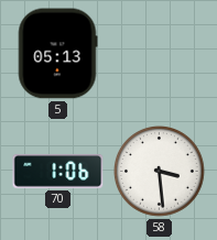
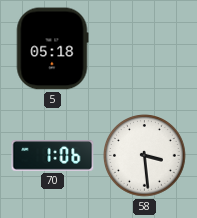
5: 05:13 -> 05:18 (52, 49)
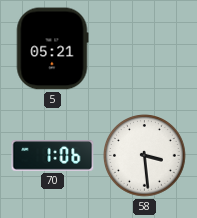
5: 05:18 -> 05:21 (52, 49)
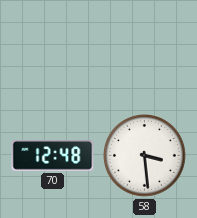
5: 05:21 -> none (52, 49)
70: 1:06 -> 12:48 (53, 156)
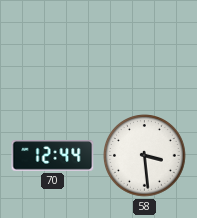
70: 12:48 -> 12:44 (53, 156)
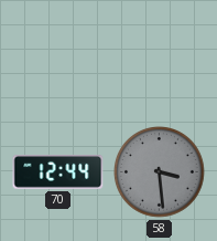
58 dial: white -> grey (160, 172)
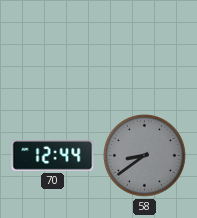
58: 3:29 -> 8:39 (145, 156)
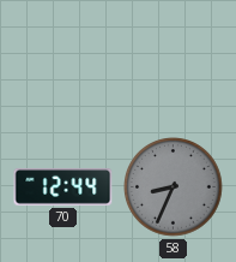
58: 8:39 -> 8:34 (174, 187)
